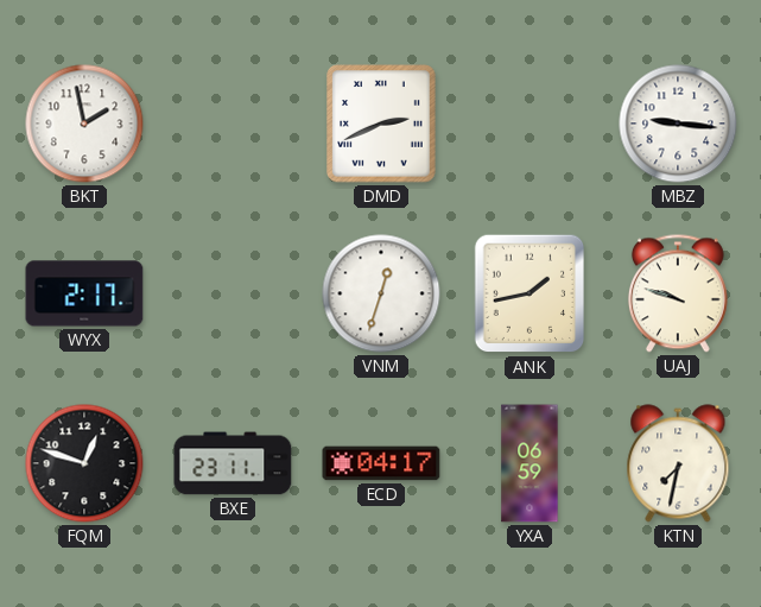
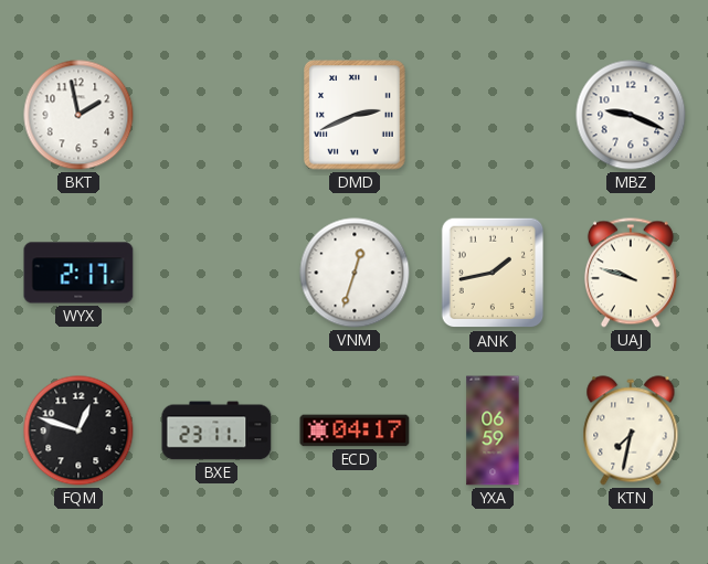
MBZ: 9:16 -> 9:19 (631, 115)
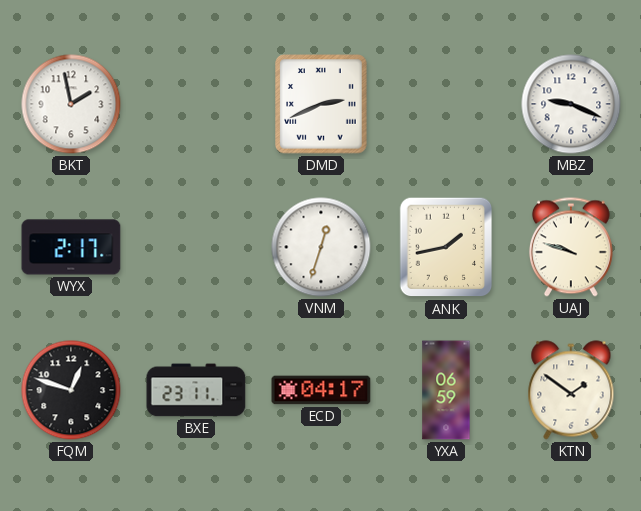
KTN: 7:32 -> 1:51 (571, 390)
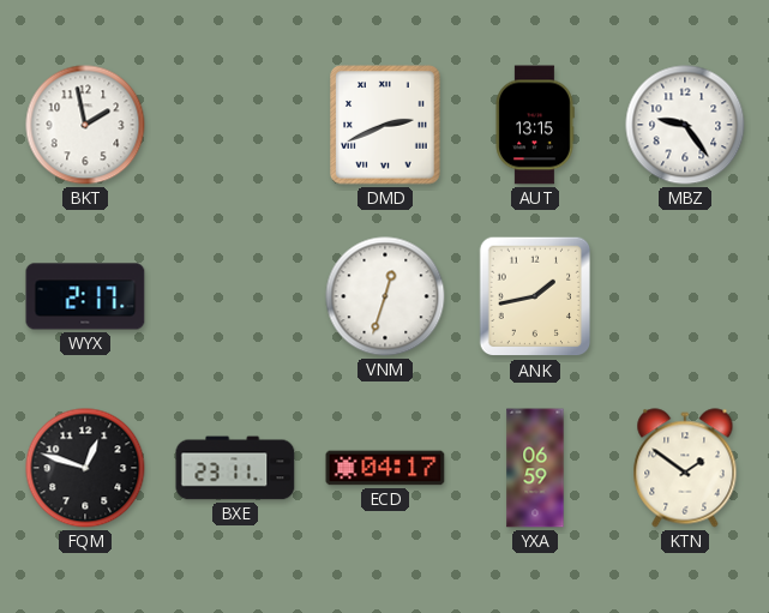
AUT: none -> 13:15 (535, 125)
MBZ: 9:19 -> 9:24 (685, 125)
UAJ: 9:48 -> none (571, 247)
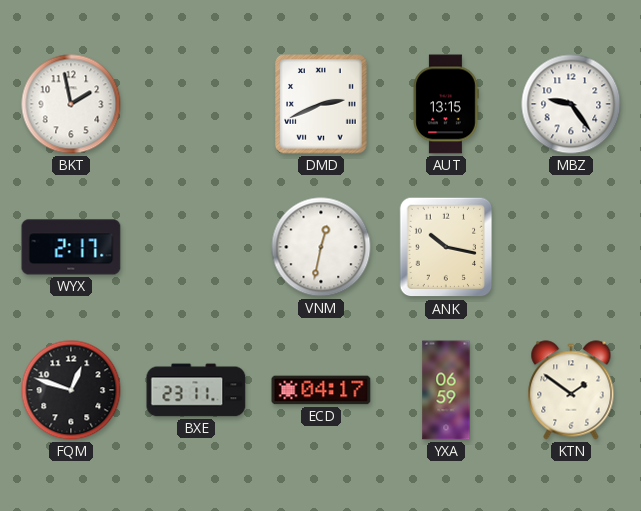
VNM: 12:33 -> 12:32 (321, 247)
ANK: 1:43 -> 10:17 (446, 247)
